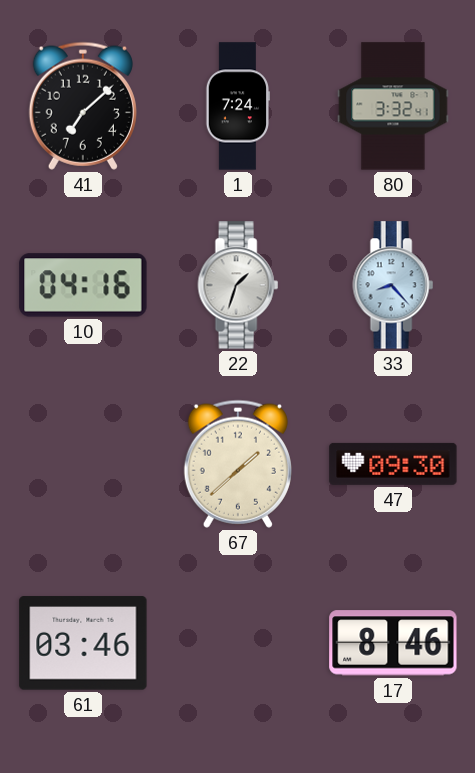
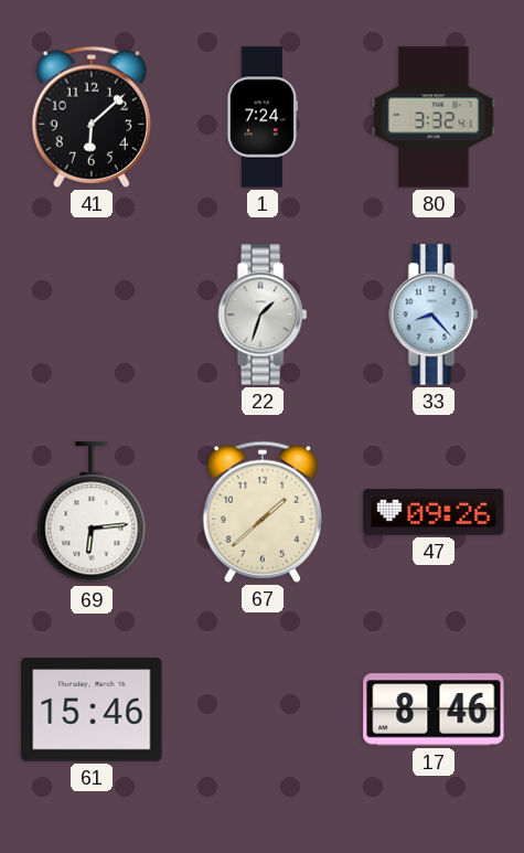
41: 7:08 -> 6:08 (92, 117)
10: 04:16 -> none (83, 285)
69: none -> 6:14 (92, 513)
47: 09:30 -> 09:26 (434, 512)
61: 03:46 -> 15:46 (92, 710)
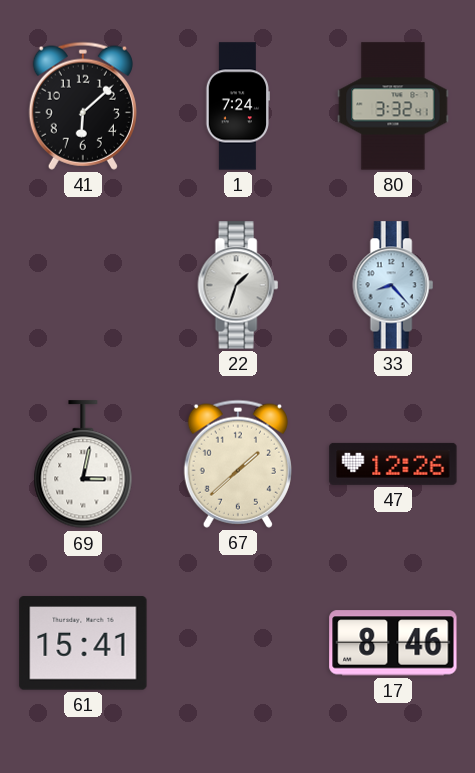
69: 6:14 -> 3:02 (83, 465)
47: 09:26 -> 12:26 (393, 464)
61: 15:46 -> 15:41 (83, 643)
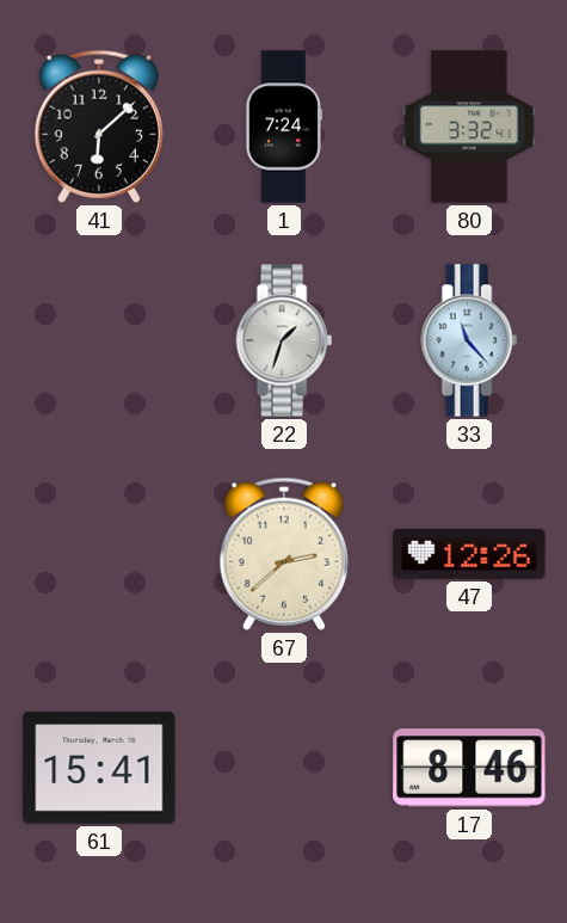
33: 8:23 -> 11:23 (469, 340)
69: 3:02 -> none (83, 465)
67: 1:38 -> 2:38 (284, 554)
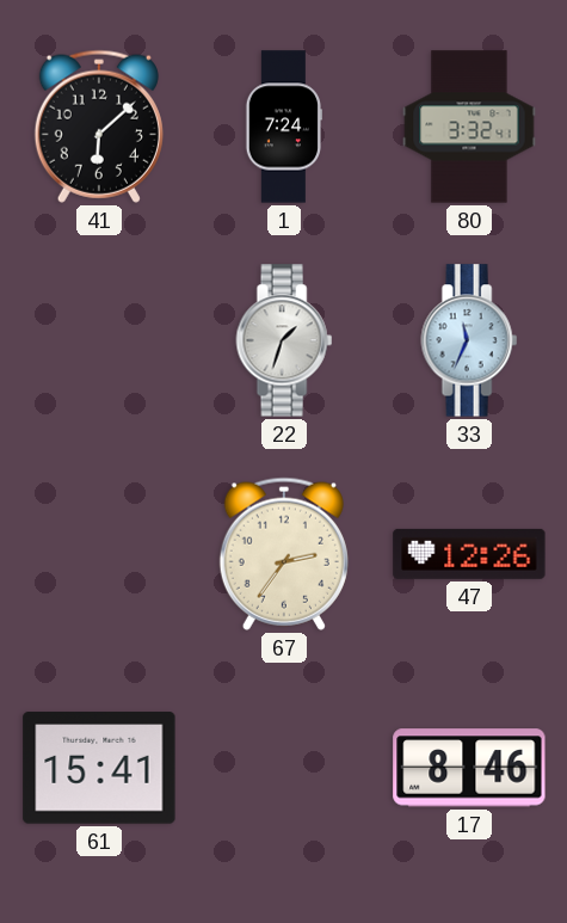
33: 11:23 -> 11:34 (469, 340)
67: 2:38 -> 2:36 (284, 554)
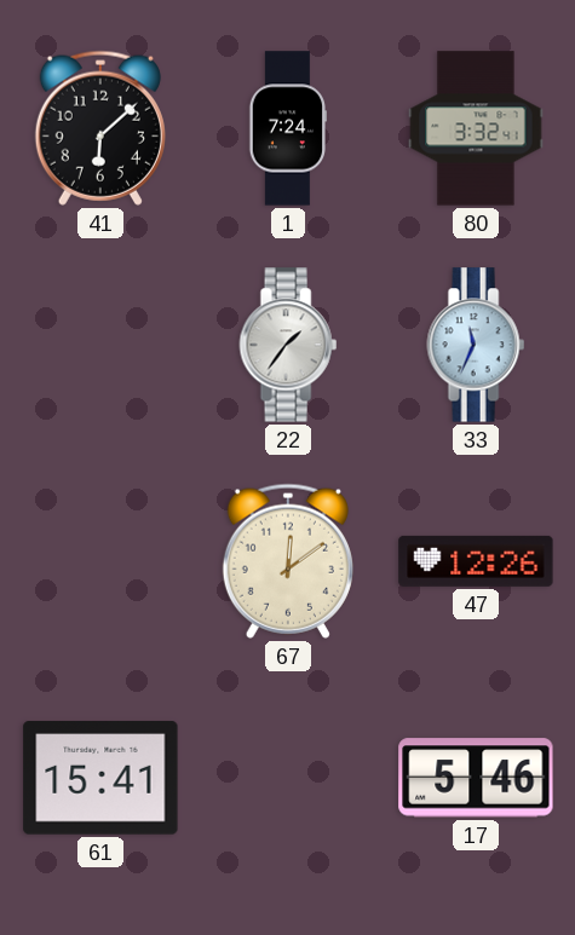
22: 1:33 -> 1:36 (288, 345)
67: 2:36 -> 12:09 (288, 561)
17: 8:46 -> 5:46 (476, 778)
